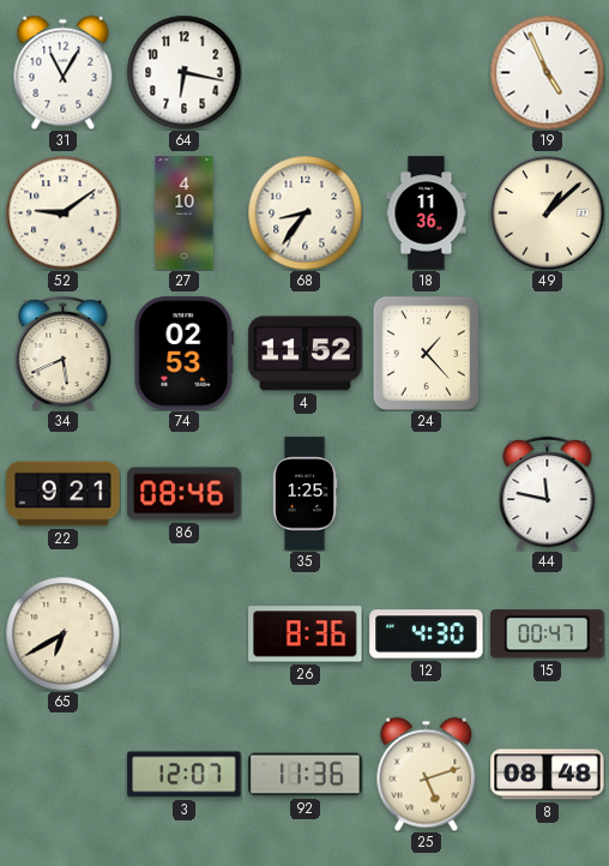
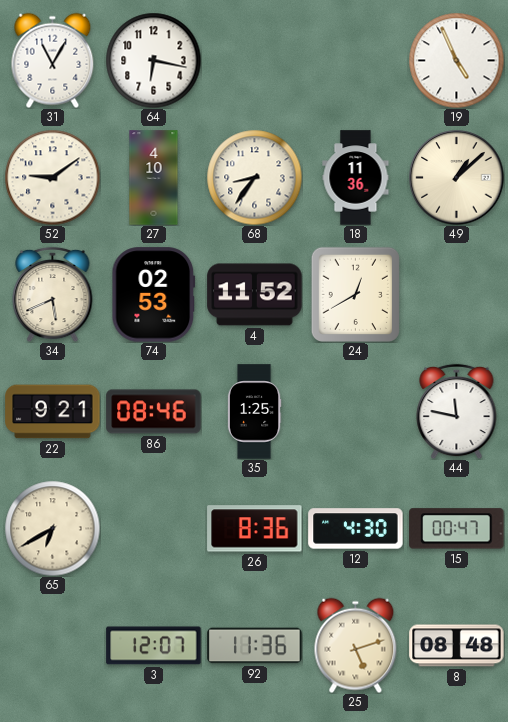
24: 1:23 -> 12:40 (355, 294)
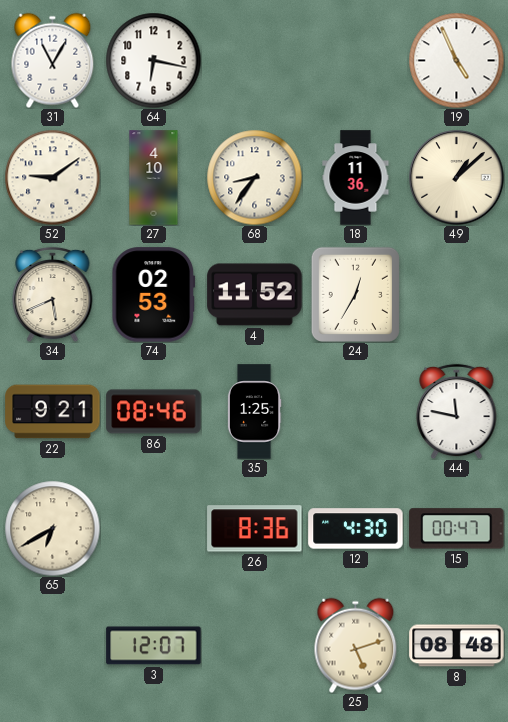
24: 12:40 -> 12:35 (355, 294)
92: 11:36 -> none (255, 646)
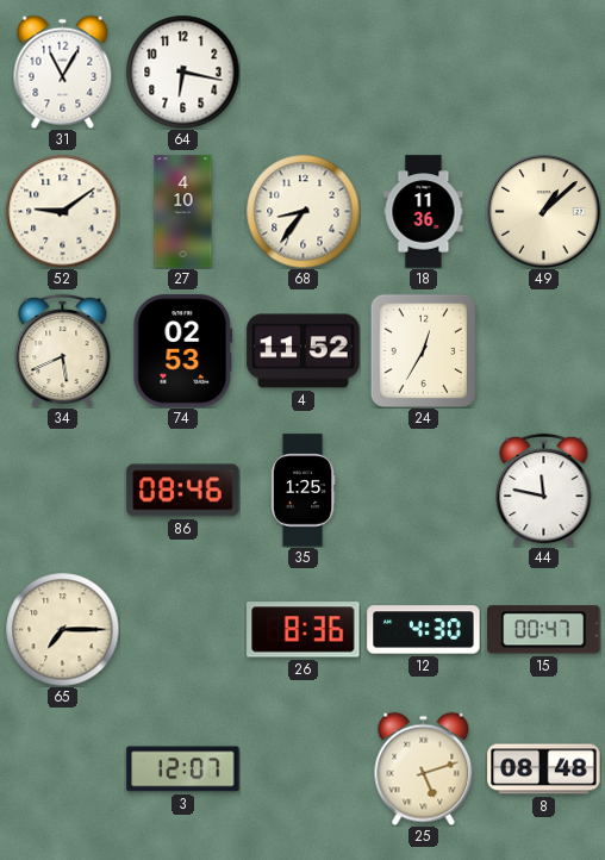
19: 4:56 -> none (456, 60)
22: 9:21 -> none (53, 412)
65: 6:40 -> 7:15 (62, 629)
